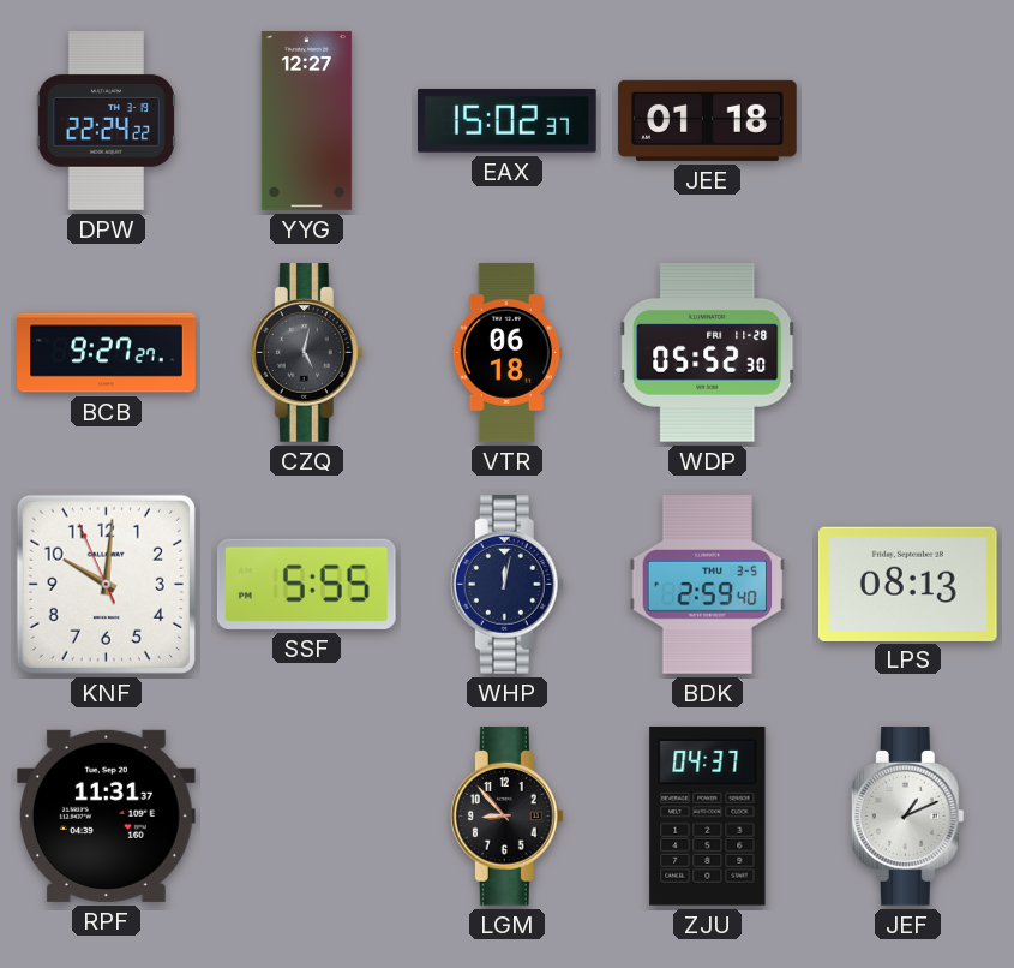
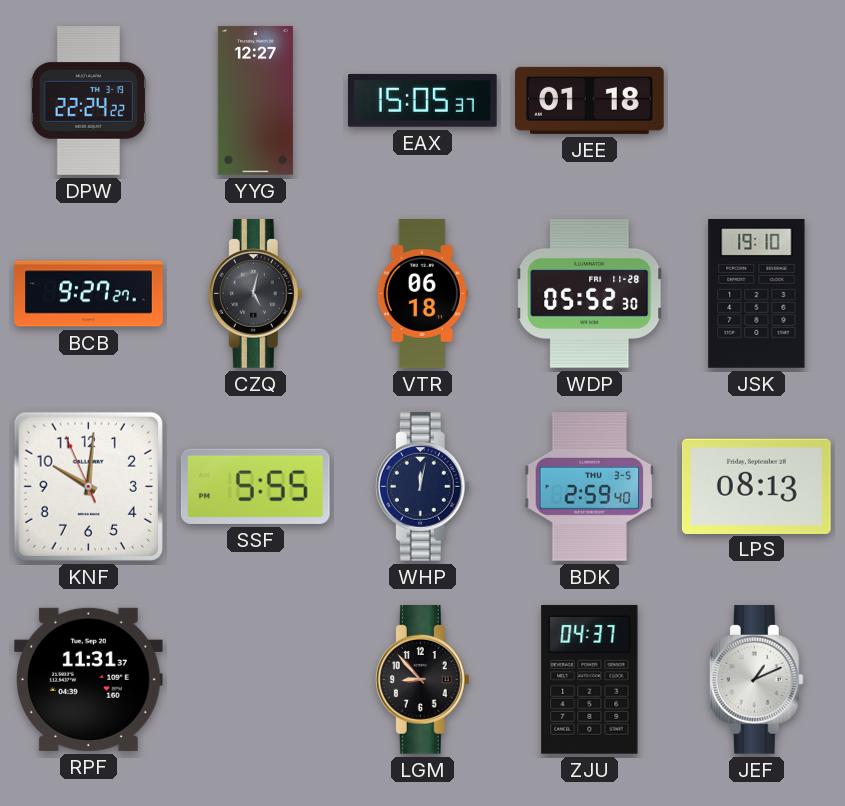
EAX: 15:02 -> 15:05 (423, 100)
JSK: none -> 19:10 (757, 294)
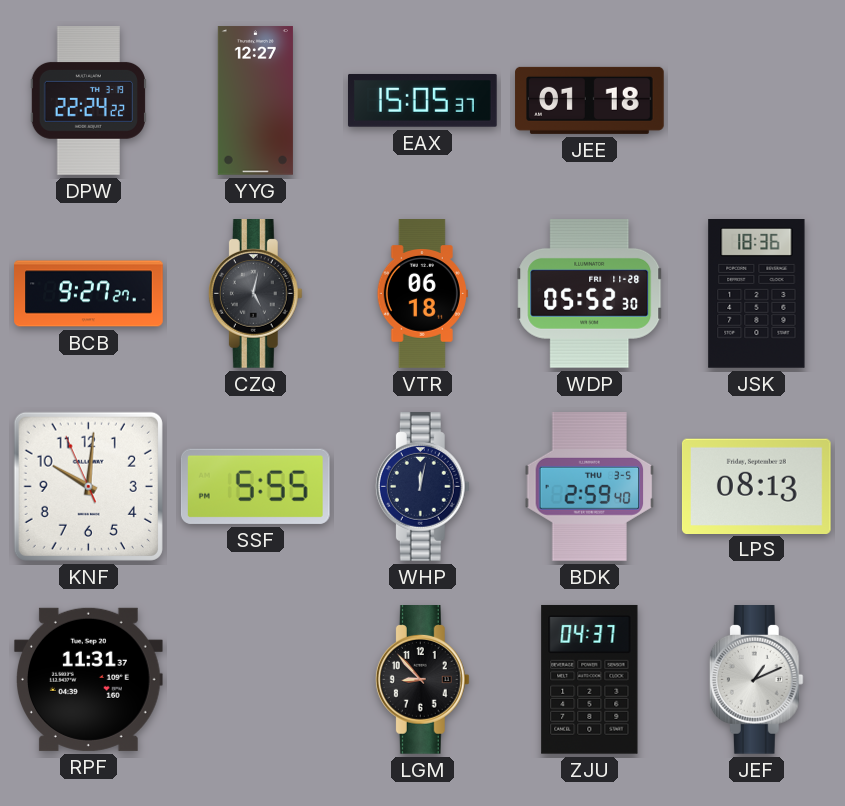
JSK: 19:10 -> 18:36 (757, 294)
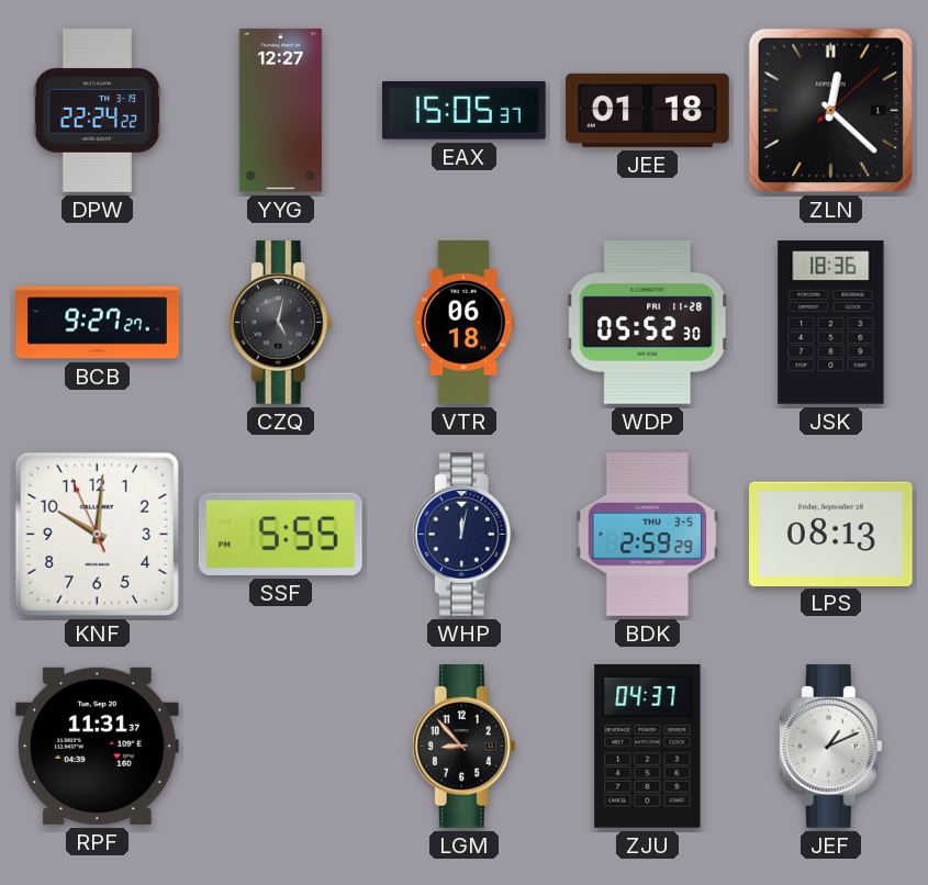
ZLN: none -> 12:22 (830, 110)
BDK: 2:59:40 -> 2:59:29 (648, 535)
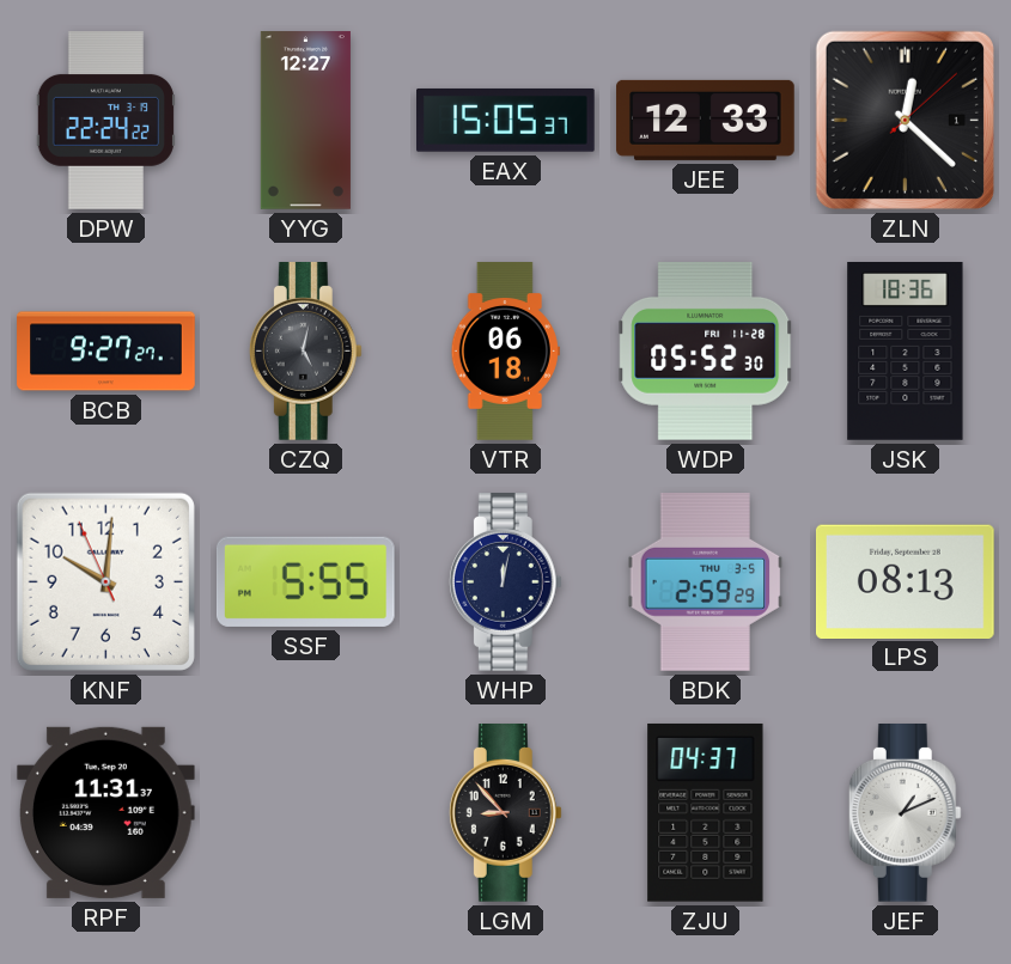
JEE: 01:18 -> 12:33 (706, 120)
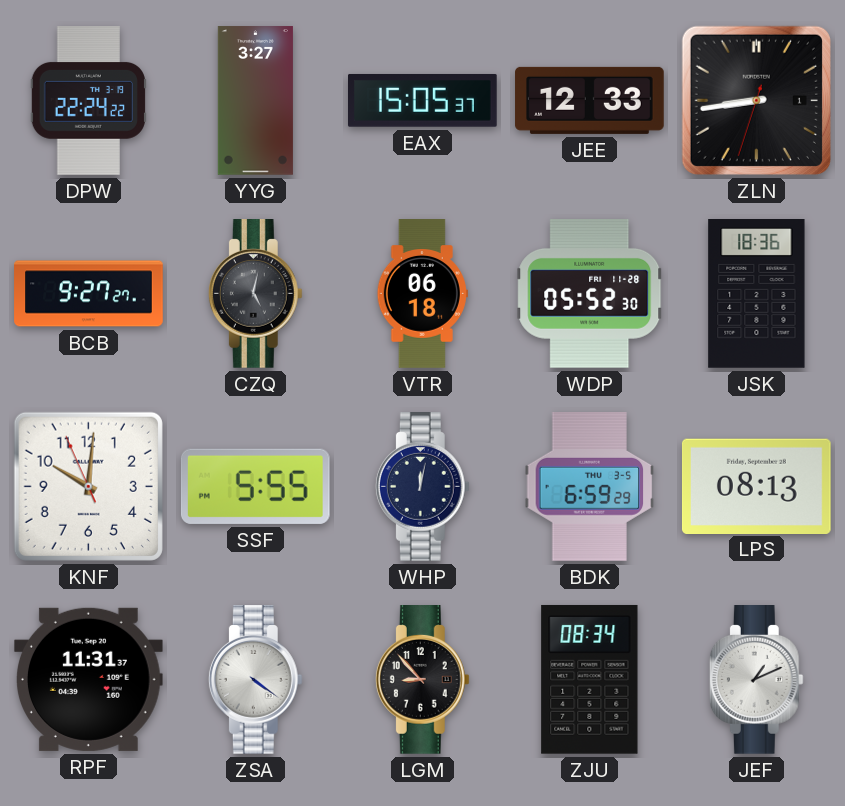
YYG: 12:27 -> 3:27 (255, 101)
ZLN: 12:22 -> 8:43 (756, 100)
BDK: 2:59 -> 6:59 (590, 487)
ZSA: none -> 4:21 (255, 680)
ZJU: 04:37 -> 08:34 (590, 679)
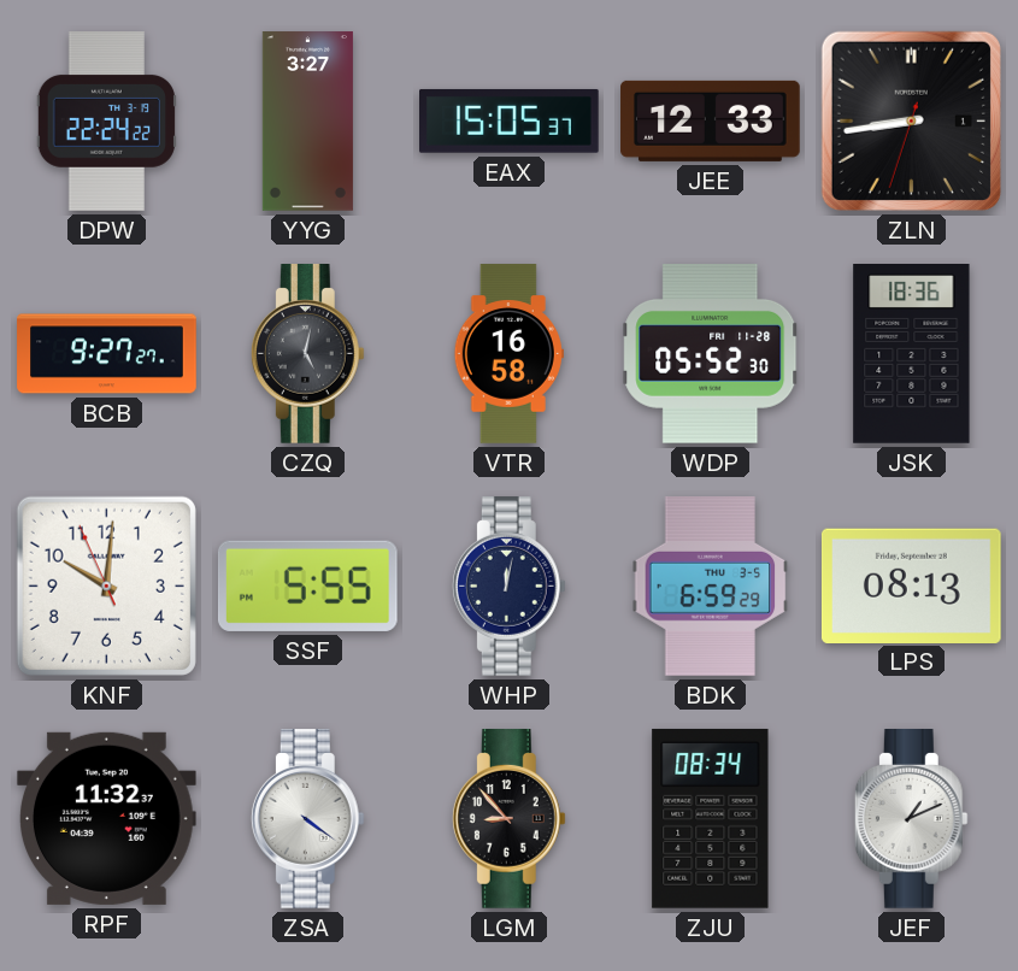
VTR: 06:18 -> 16:58 (508, 354)
RPF: 11:31 -> 11:32 (106, 818)
